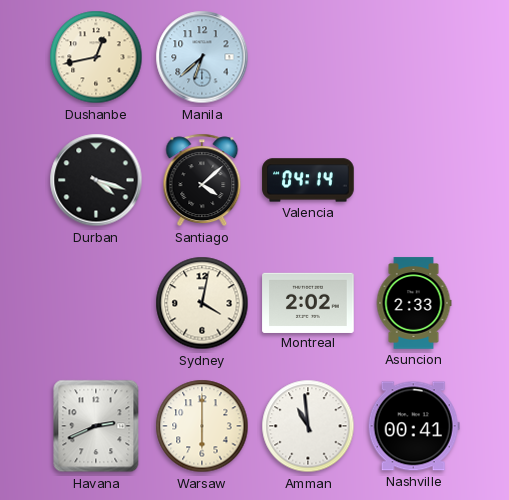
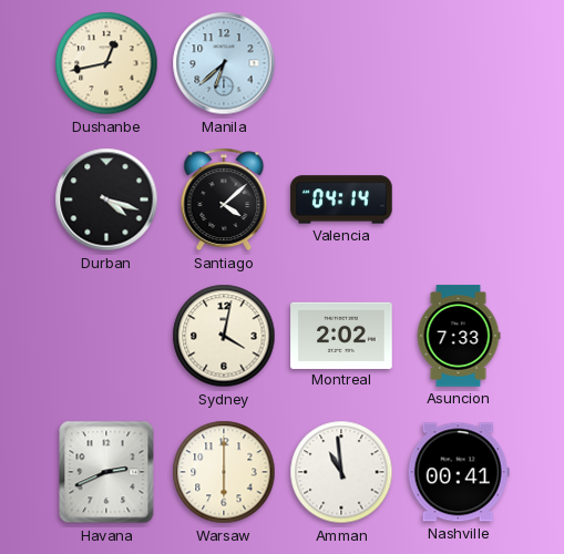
Asuncion: 2:33 -> 7:33 (459, 336)
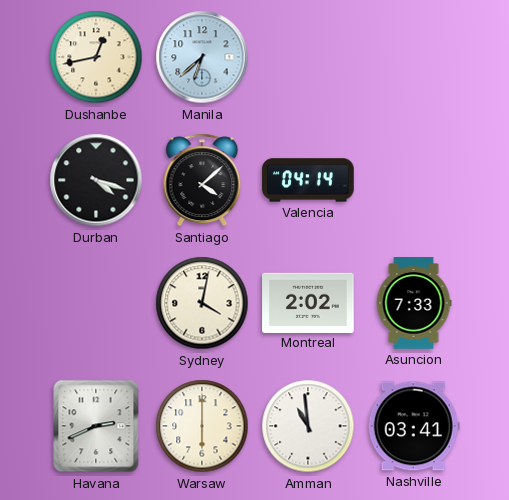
Nashville: 00:41 -> 03:41 (414, 426)
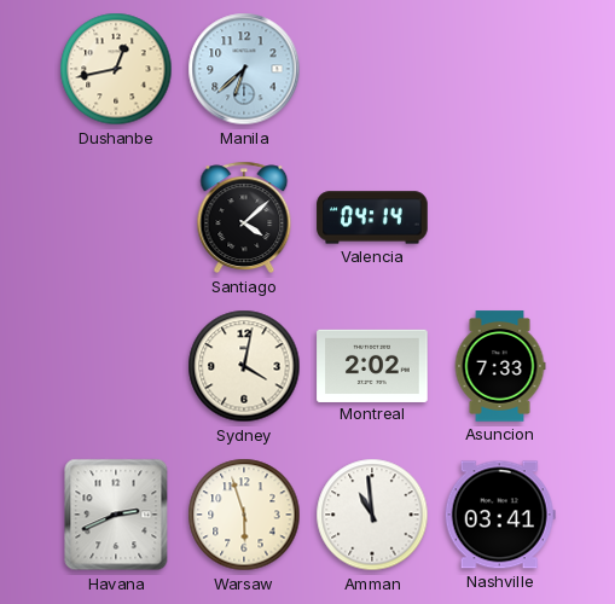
Durban: 4:18 -> none (96, 180)
Warsaw: 6:00 -> 5:57 (244, 515)
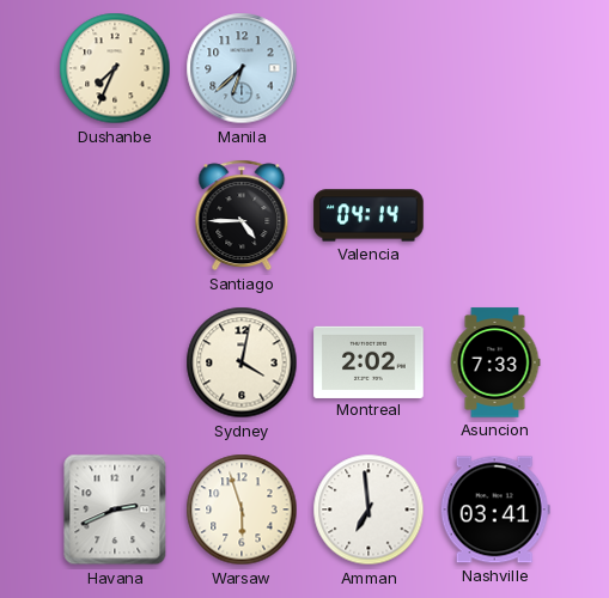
Dushanbe: 12:43 -> 7:34 (115, 68)
Santiago: 4:08 -> 4:45 (242, 215)
Amman: 10:59 -> 6:59 (369, 509)
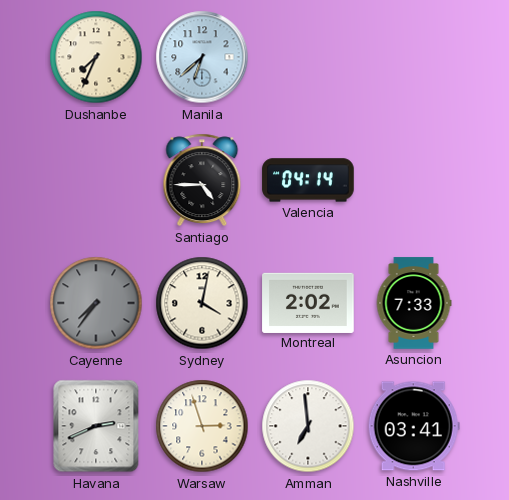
Cayenne: none -> 7:36 (96, 303)
Warsaw: 5:57 -> 2:57 (202, 426)
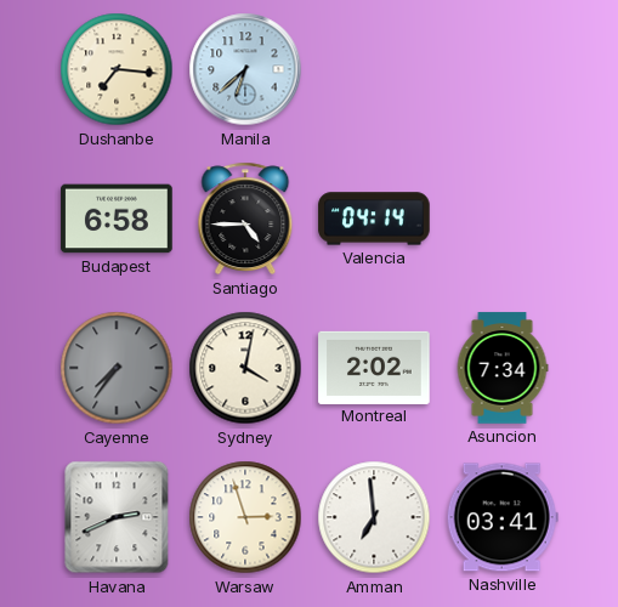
Dushanbe: 7:34 -> 7:16 (117, 69)
Budapest: none -> 6:58 (117, 219)
Asuncion: 7:33 -> 7:34 (503, 368)
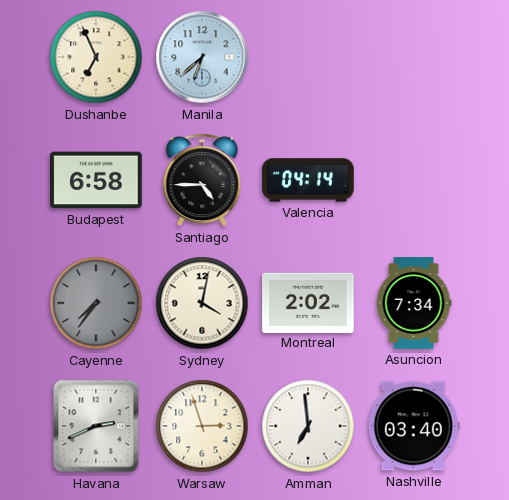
Dushanbe: 7:16 -> 6:56 (96, 57)
Nashville: 03:41 -> 03:40 (414, 426)
